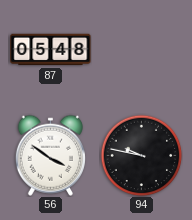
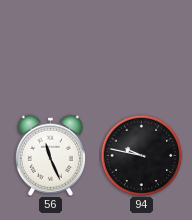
87: 05:48 -> none (51, 50)
56: 3:51 -> 11:26 (50, 155)
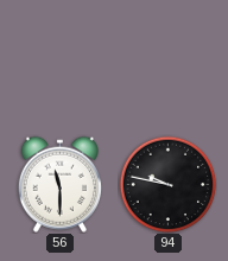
56: 11:26 -> 11:30 (59, 184)
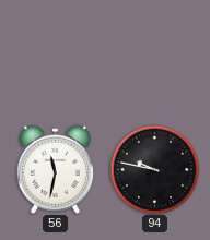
56: 11:30 -> 11:32 (55, 169)
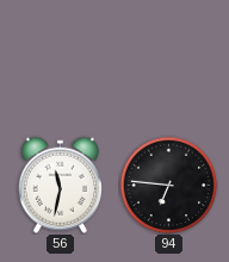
94: 9:47 -> 6:46 (168, 185)
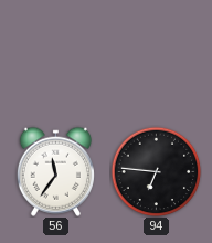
56: 11:32 -> 11:36 (55, 171)
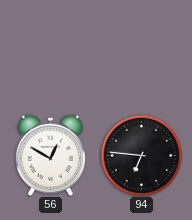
56: 11:36 -> 12:50 (50, 155)
